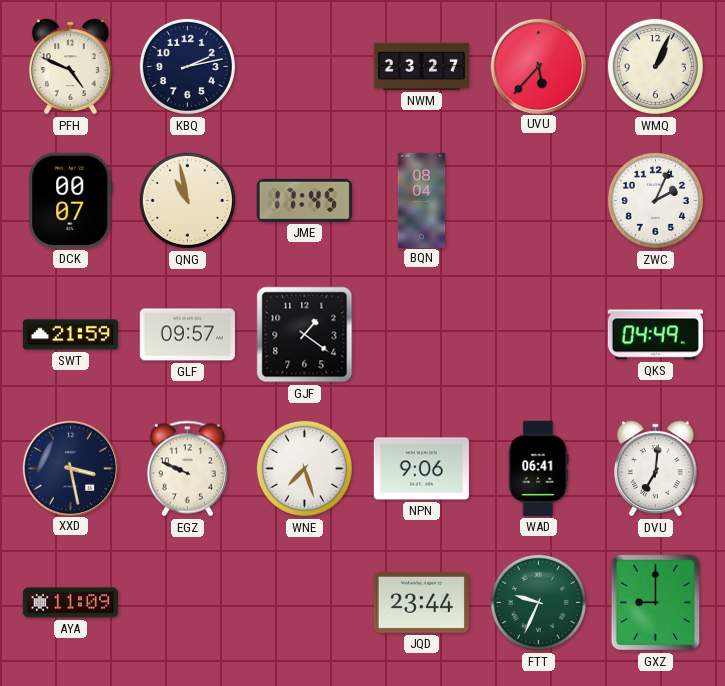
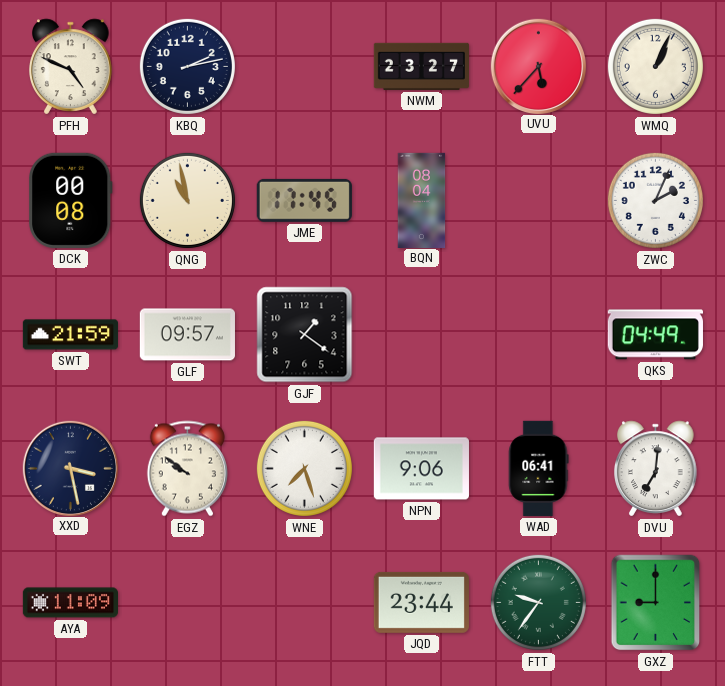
DCK: 00:07 -> 00:08 (71, 200)
EGZ: 9:49 -> 9:51 (187, 469)
FTT: 9:34 -> 9:36 (538, 602)
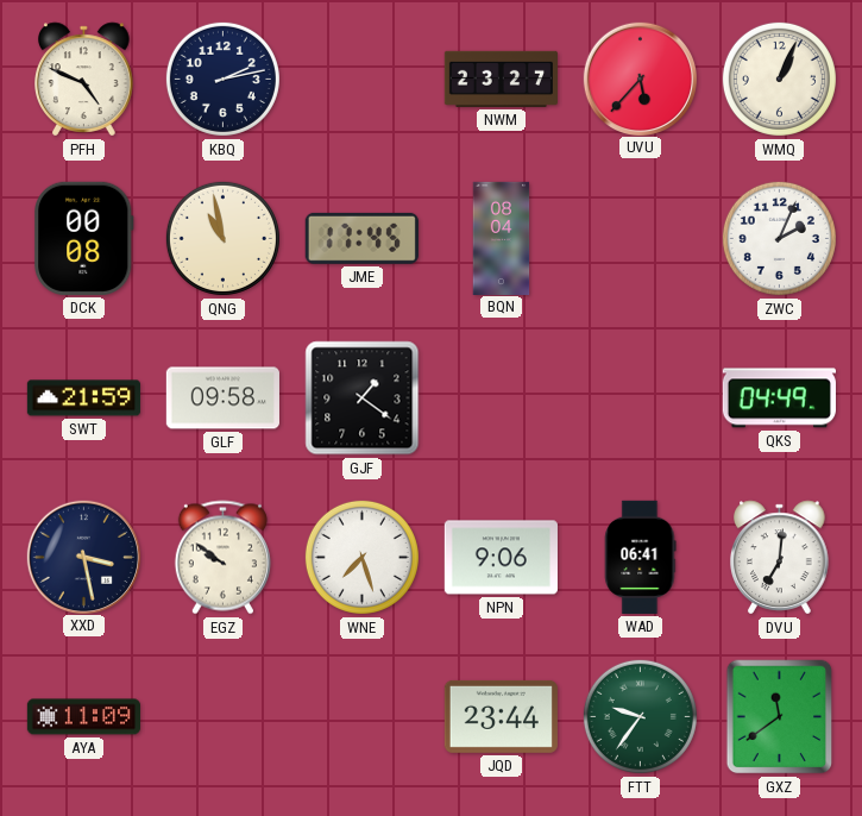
GLF: 09:57 -> 09:58 (222, 398)
GXZ: 9:00 -> 11:39 (780, 717)
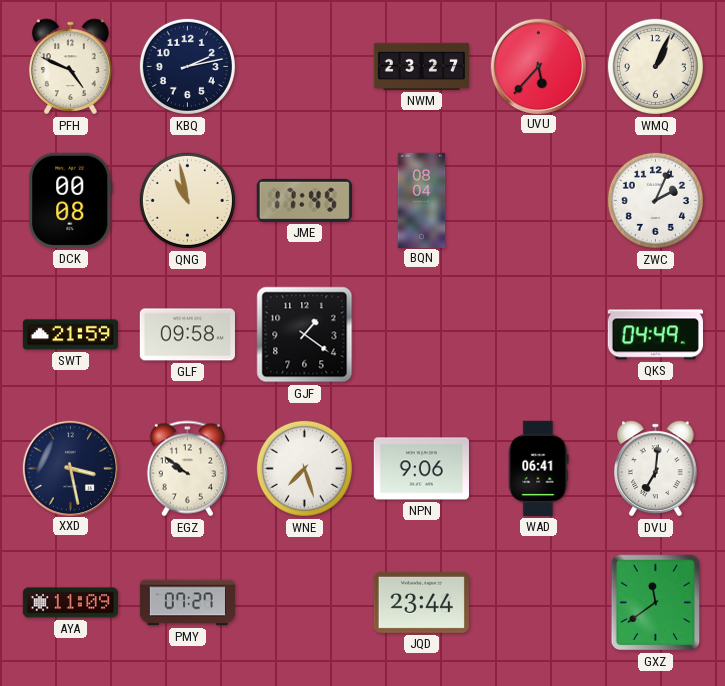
PMY: none -> 07:27 (187, 603)
FTT: 9:36 -> none (640, 716)
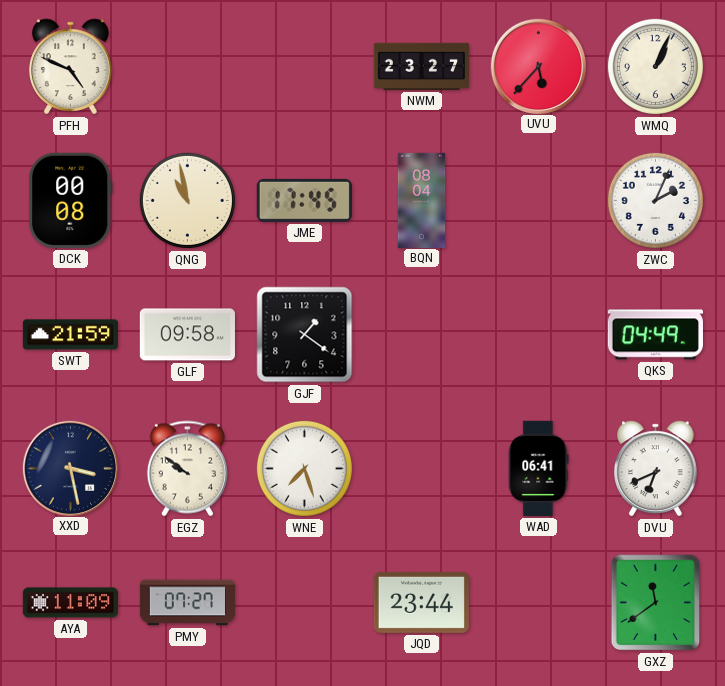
KBQ: 2:13 -> none (187, 66)
NPN: 9:06 -> none (421, 469)
DVU: 7:01 -> 6:41 (656, 469)
